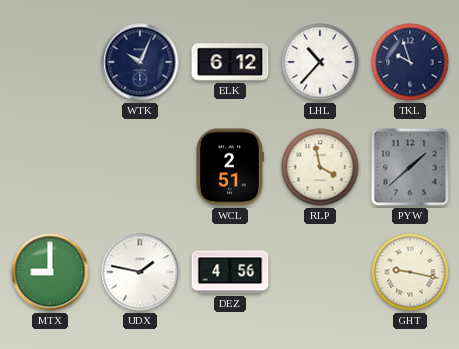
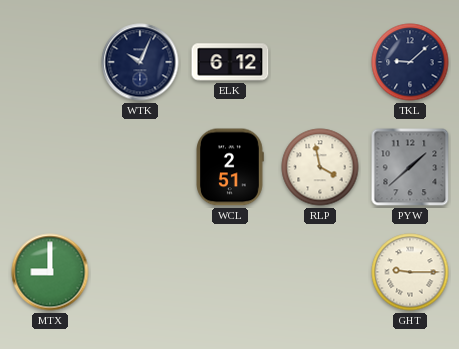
LHL: 10:37 -> none (320, 62)
TKL: 9:57 -> 9:08 (410, 62)
UDX: 1:47 -> none (140, 272)
DEZ: 4:56 -> none (230, 272)
GHT: 9:17 -> 9:15 (410, 272)
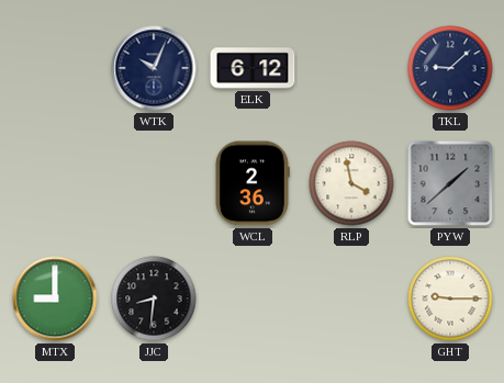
WCL: 2:51 -> 2:36 (253, 183)
JJC: none -> 8:31 (154, 298)
